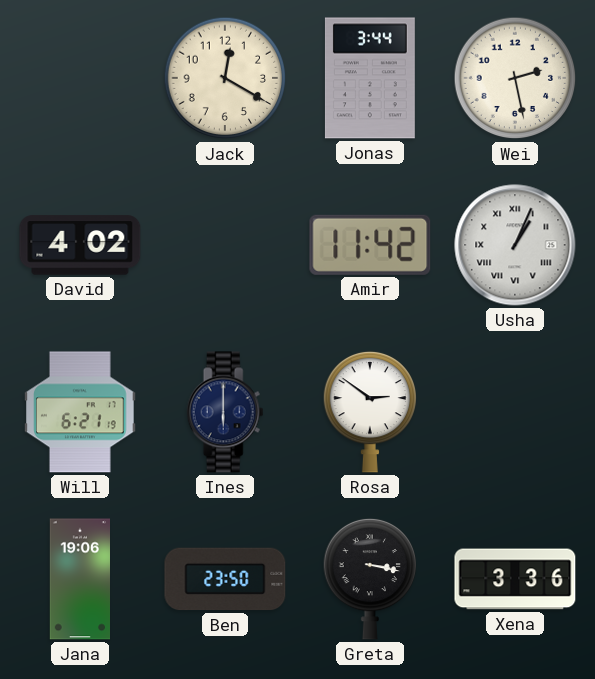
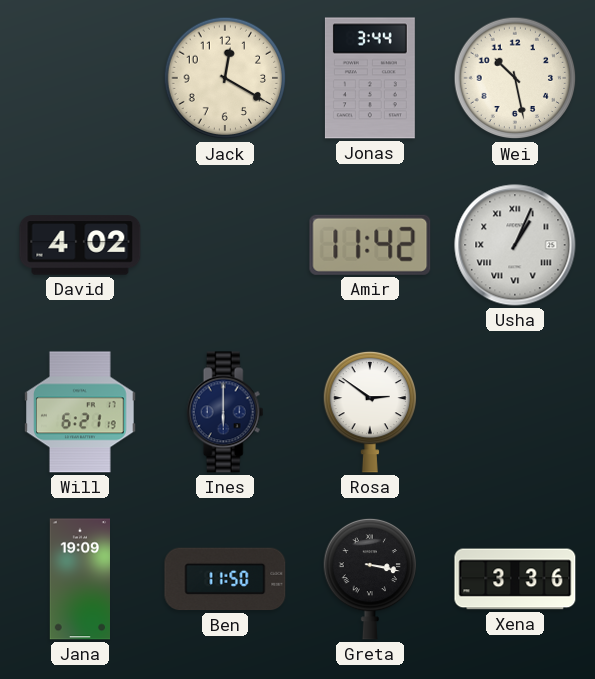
Wei: 2:28 -> 10:28 (515, 78)
Jana: 19:06 -> 19:09 (80, 579)
Ben: 23:50 -> 11:50 (225, 579)
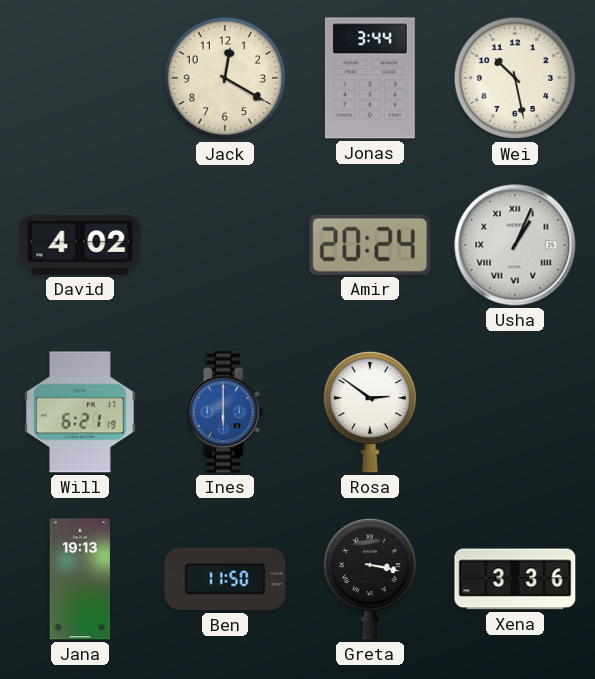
Amir: 11:42 -> 20:24 (370, 245)
Ines dial: navy -> blue (225, 412)
Jana: 19:09 -> 19:13 (80, 579)
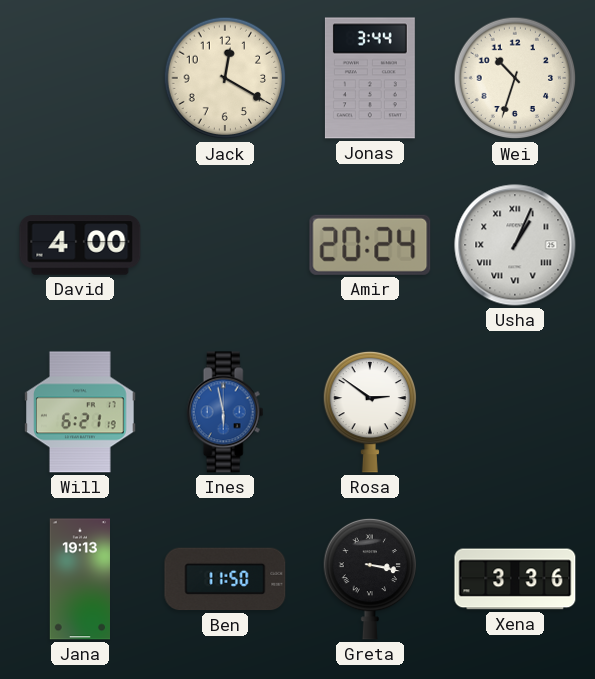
Wei: 10:28 -> 10:33 (515, 78)
David: 4:02 -> 4:00 (80, 245)
Ines: 6:00 -> 5:58 (225, 412)
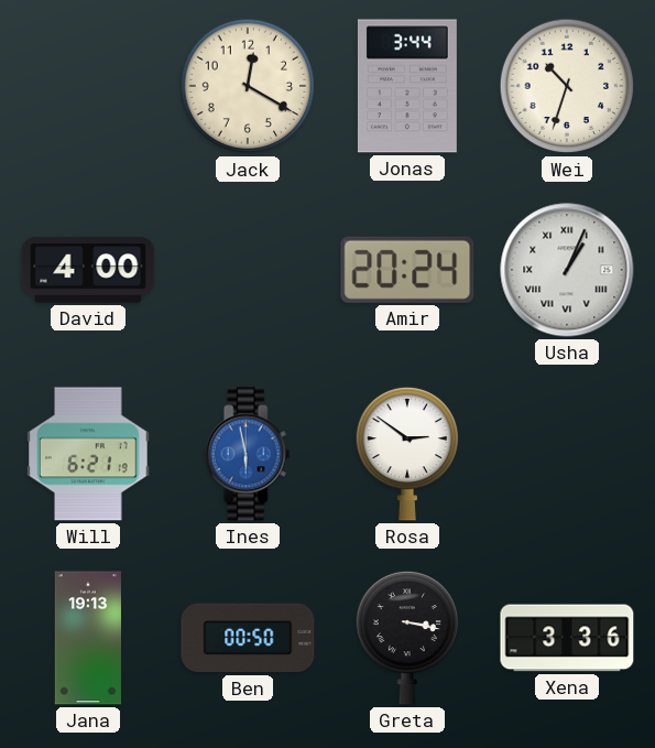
Ben: 11:50 -> 00:50 (248, 638)
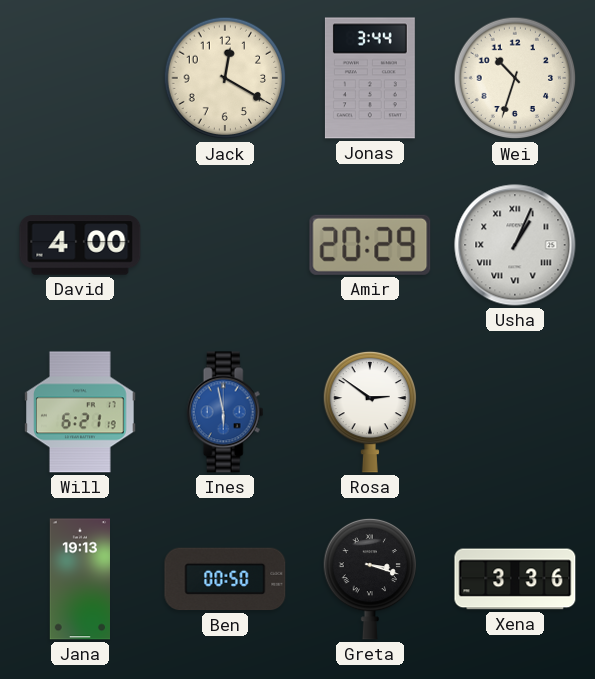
Amir: 20:24 -> 20:29 (370, 245)
Greta: 3:17 -> 3:18 (369, 579)
